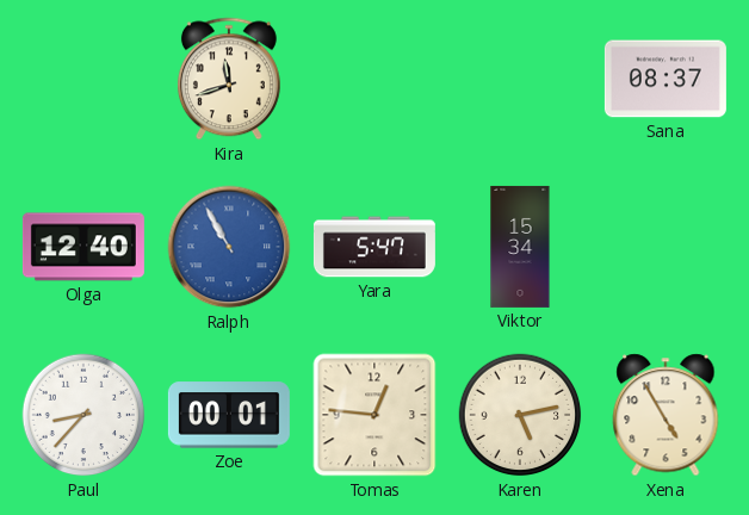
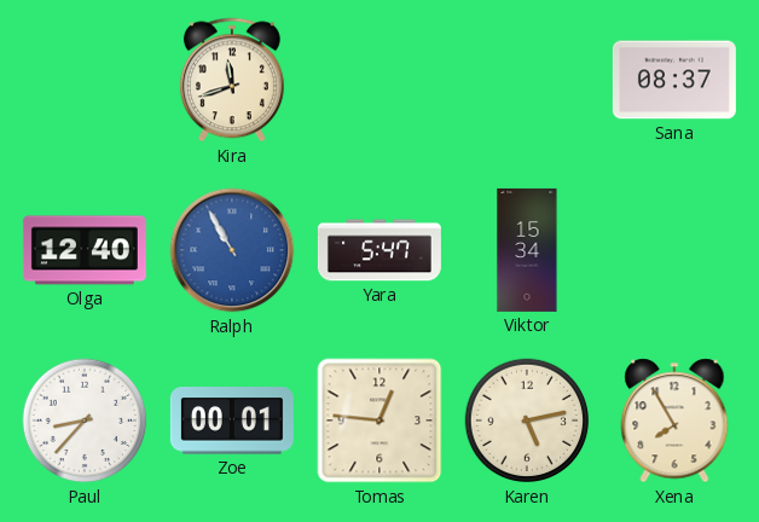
Xena: 4:55 -> 7:55 (674, 420)
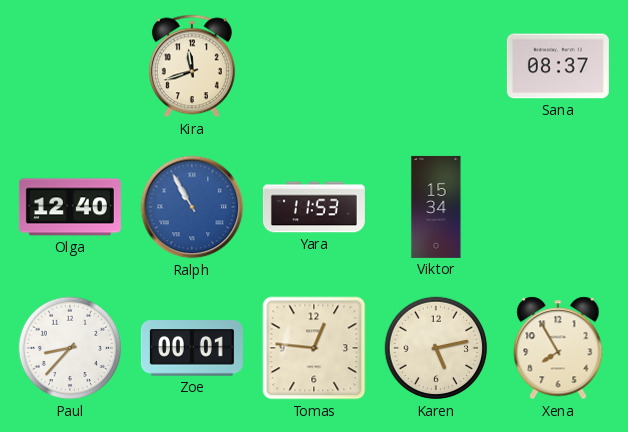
Yara: 5:47 -> 11:53 (314, 207)
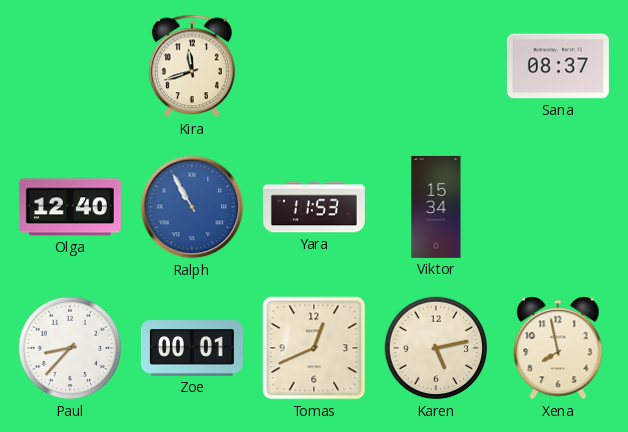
Tomas: 12:46 -> 12:41 (314, 348)
Xena: 7:55 -> 7:58 (558, 348)
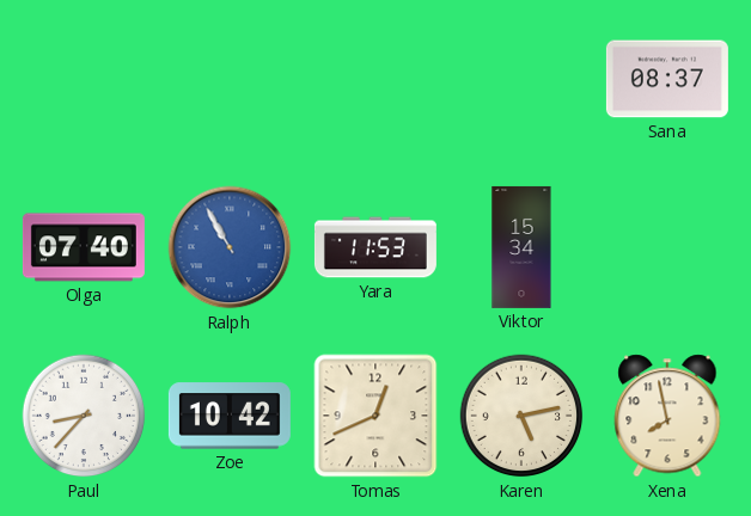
Kira: 11:42 -> none (192, 66)
Olga: 12:40 -> 07:40 (84, 247)
Zoe: 00:01 -> 10:42 (230, 416)
